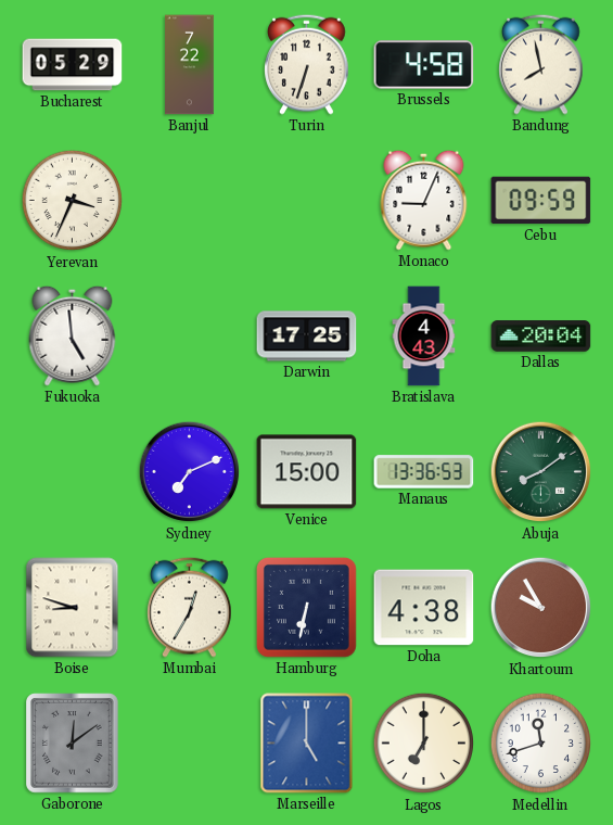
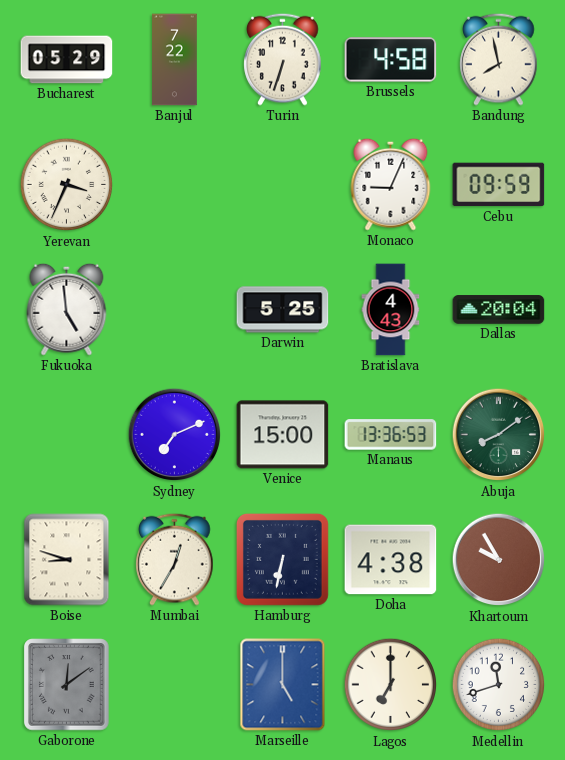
Darwin: 17:25 -> 5:25 (283, 310)
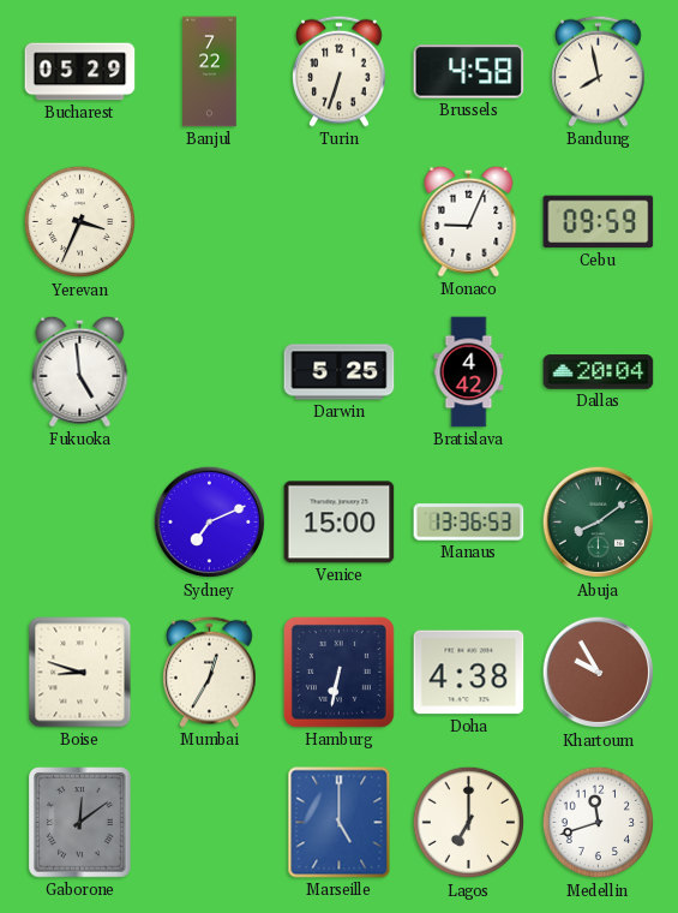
Bratislava: 4:43 -> 4:42 (469, 372)
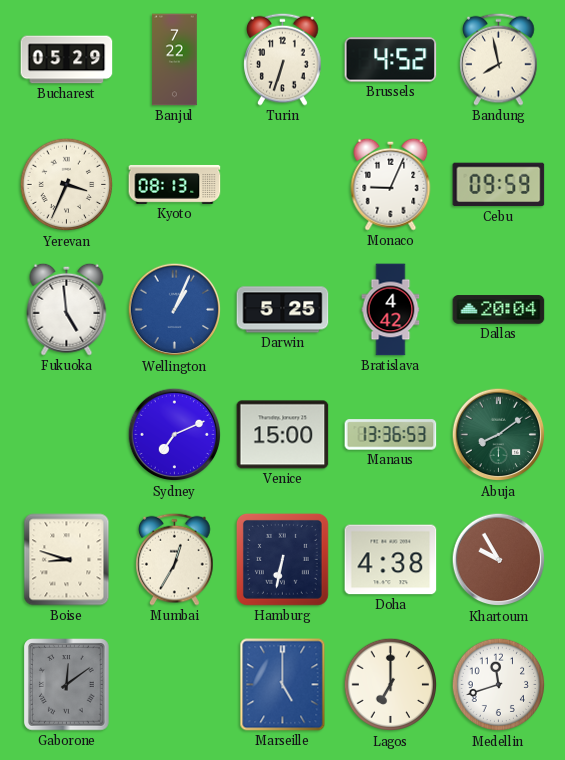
Brussels: 4:58 -> 4:52 (391, 60)
Kyoto: none -> 08:13 (175, 185)
Wellington: none -> 1:04 (175, 310)
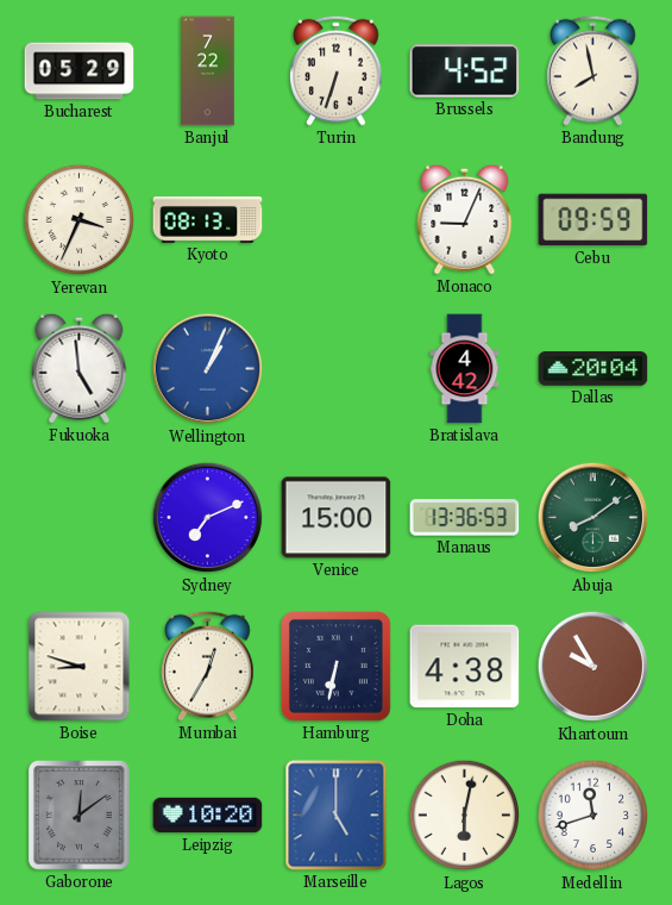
Darwin: 5:25 -> none (283, 310)
Leipzig: none -> 10:20 (208, 816)
Lagos: 7:00 -> 6:02 (465, 816)
